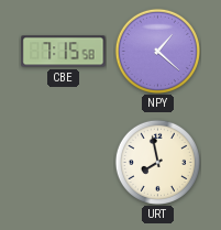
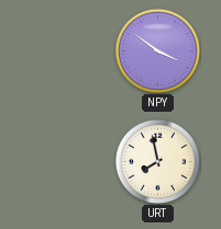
CBE: 7:15 -> none (64, 52)
NPY: 1:22 -> 3:51 (157, 50)
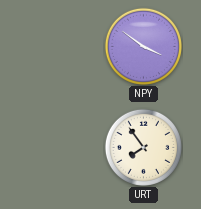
URT: 7:58 -> 7:54 (143, 147)
